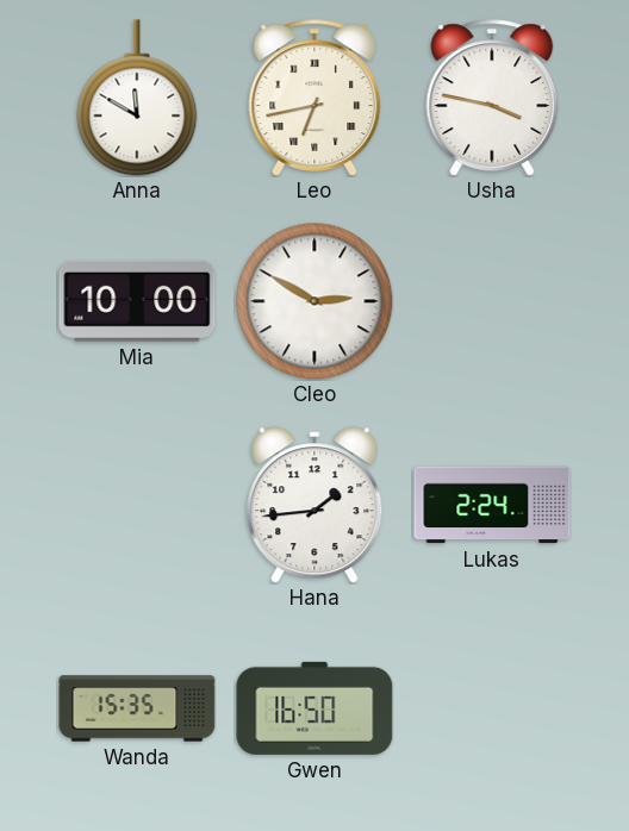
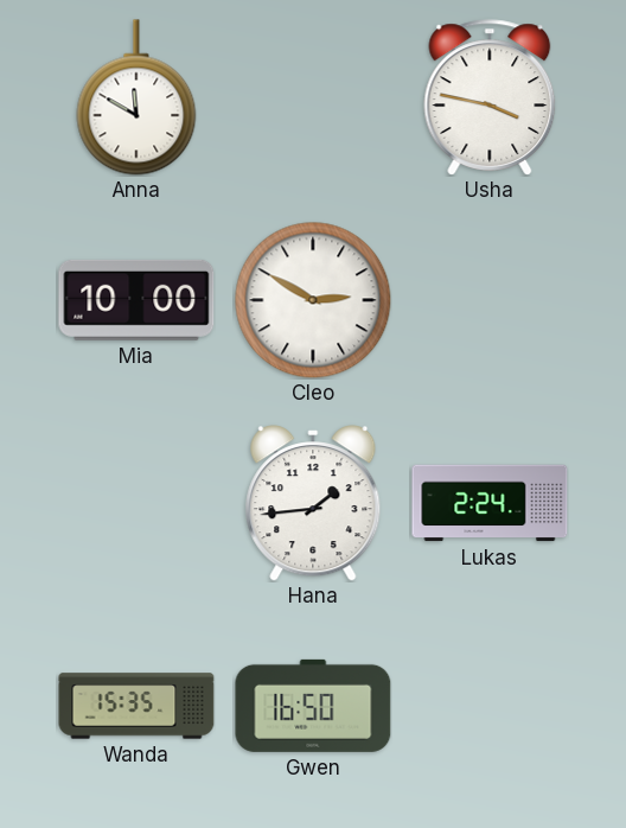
Leo: 6:43 -> none (314, 98)
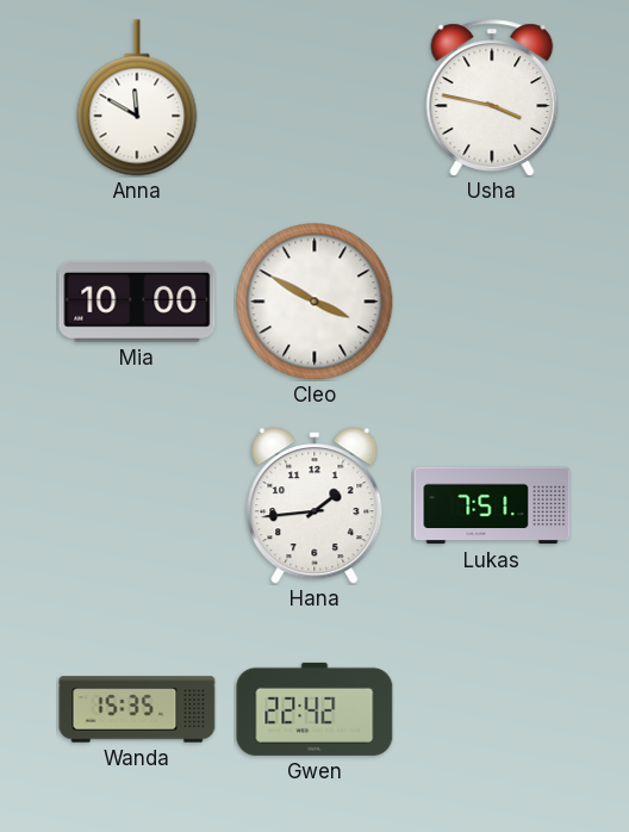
Cleo: 2:50 -> 3:50 (314, 302)
Lukas: 2:24 -> 7:51 (492, 505)
Gwen: 16:50 -> 22:42 (314, 709)
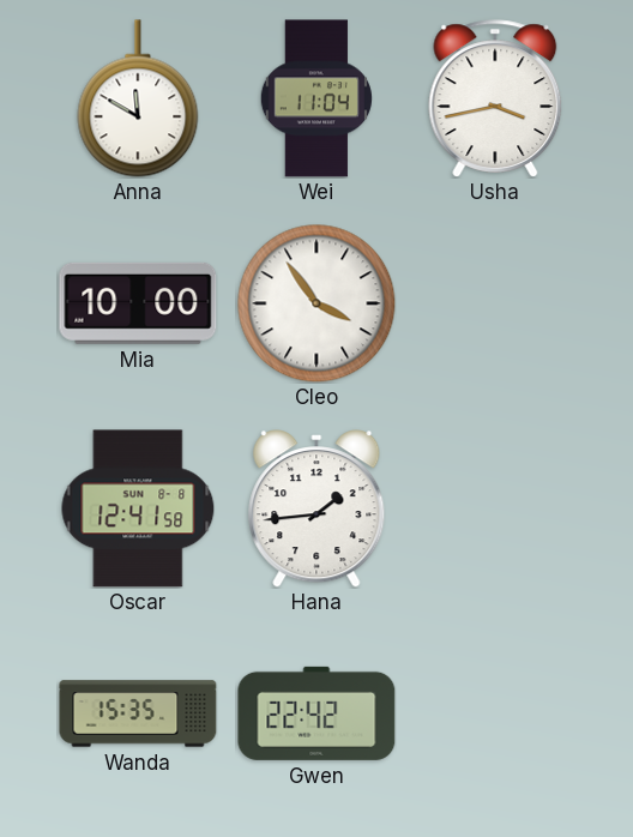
Wei: none -> 11:04 (316, 98)
Usha: 3:47 -> 3:43 (495, 98)
Cleo: 3:50 -> 3:54 (316, 303)
Oscar: none -> 12:41 (138, 508)
Lukas: 7:51 -> none (492, 505)
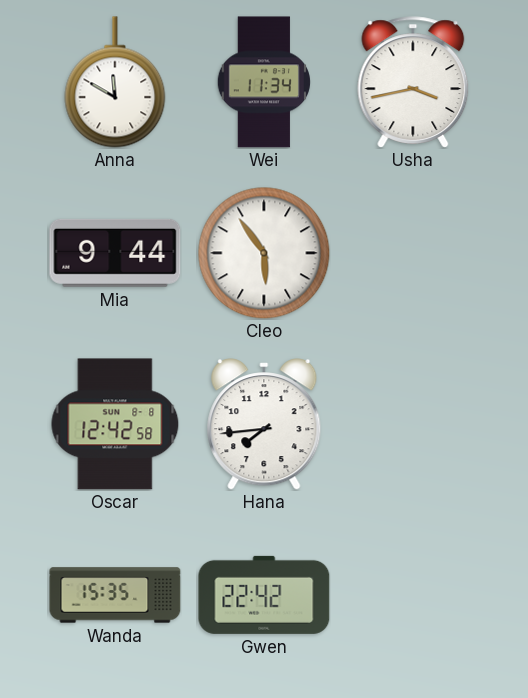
Wei: 11:04 -> 11:34 (264, 82)
Mia: 10:00 -> 9:44 (115, 253)
Cleo: 3:54 -> 5:54 (264, 253)
Oscar: 12:41 -> 12:42 (115, 424)
Hana: 1:44 -> 7:44 (264, 424)
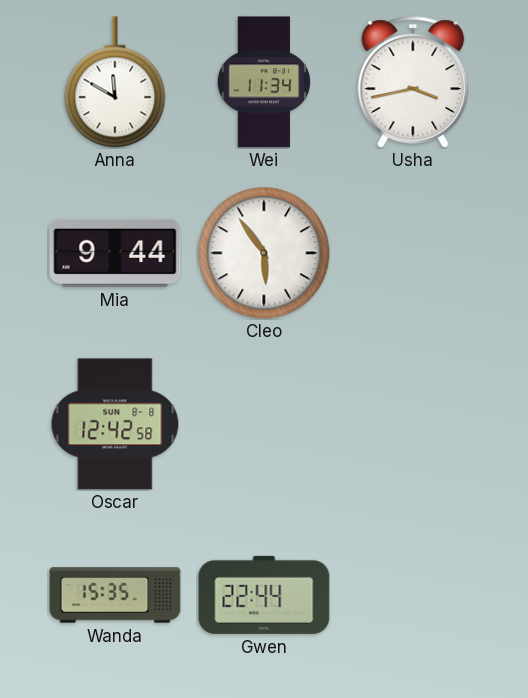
Hana: 7:44 -> none (264, 424)
Gwen: 22:42 -> 22:44 (264, 595)
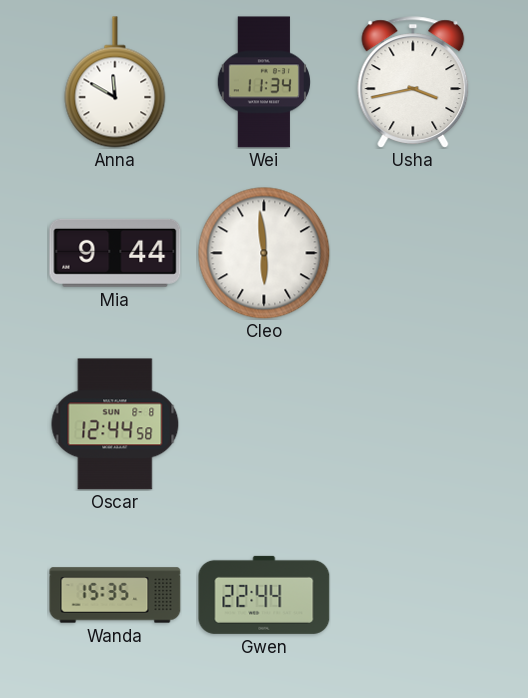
Cleo: 5:54 -> 5:59 (264, 253)
Oscar: 12:42 -> 12:44 (115, 424)
